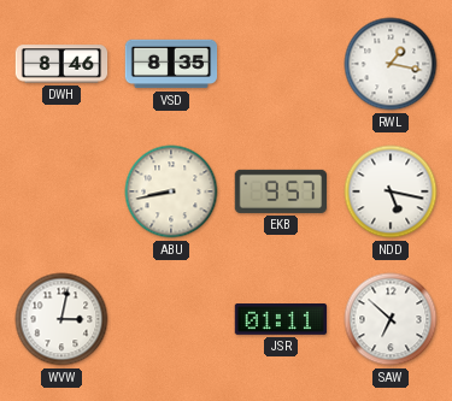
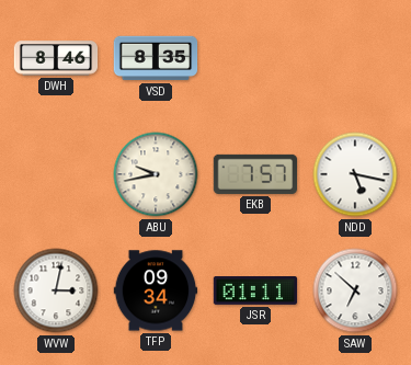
RWL: 1:17 -> none (391, 64)
ABU: 8:43 -> 9:43 (156, 174)
EKB: 9:57 -> 7:57 (255, 174)
TFP: none -> 09:34 (156, 290)
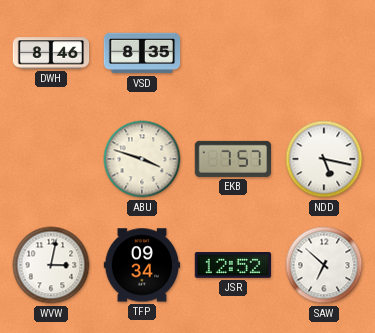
ABU: 9:43 -> 3:48 (142, 159)
JSR: 01:11 -> 12:52 (233, 266)
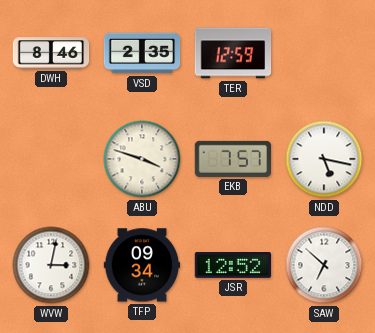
VSD: 8:35 -> 2:35 (142, 53)
TER: none -> 12:59 (233, 53)
